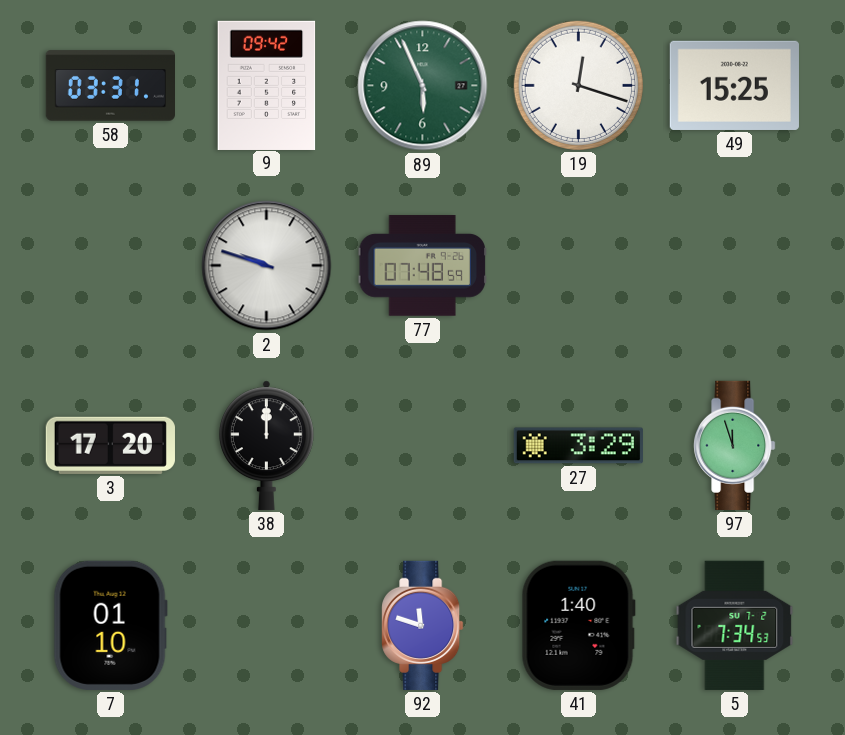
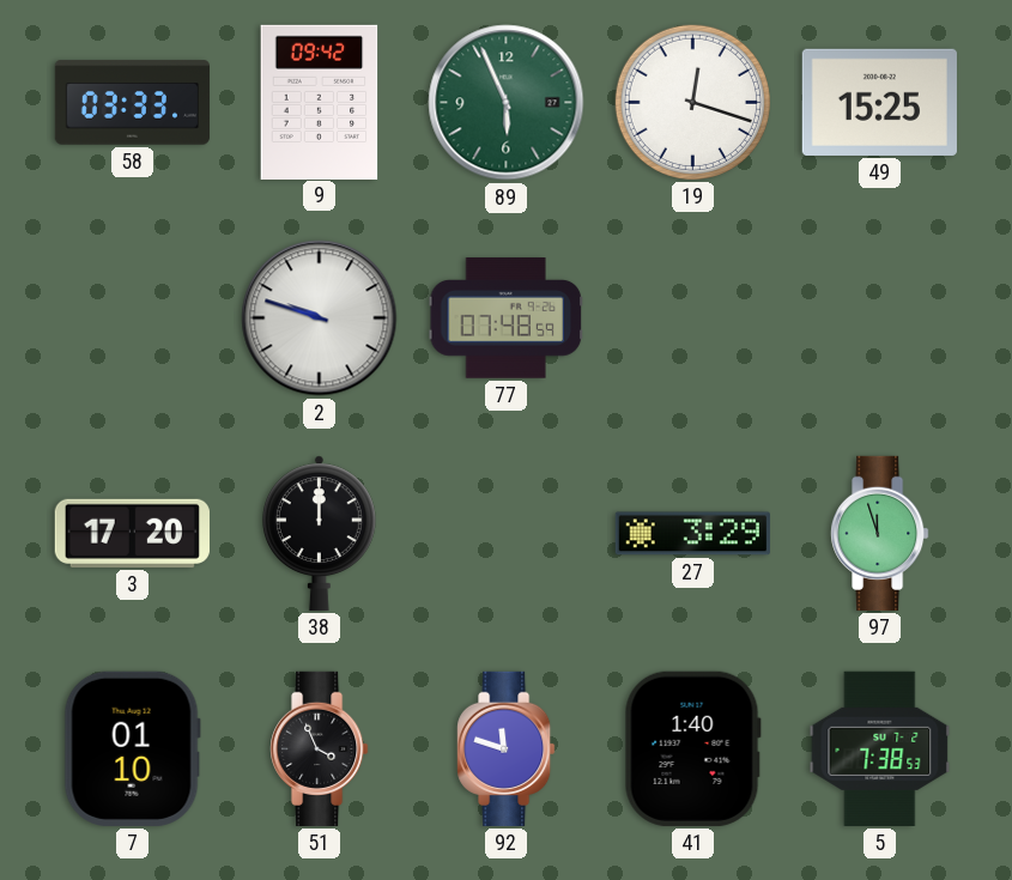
58: 03:31 -> 03:33 (132, 103)
51: none -> 3:56 (320, 748)
5: 7:34 -> 7:38 (880, 748)
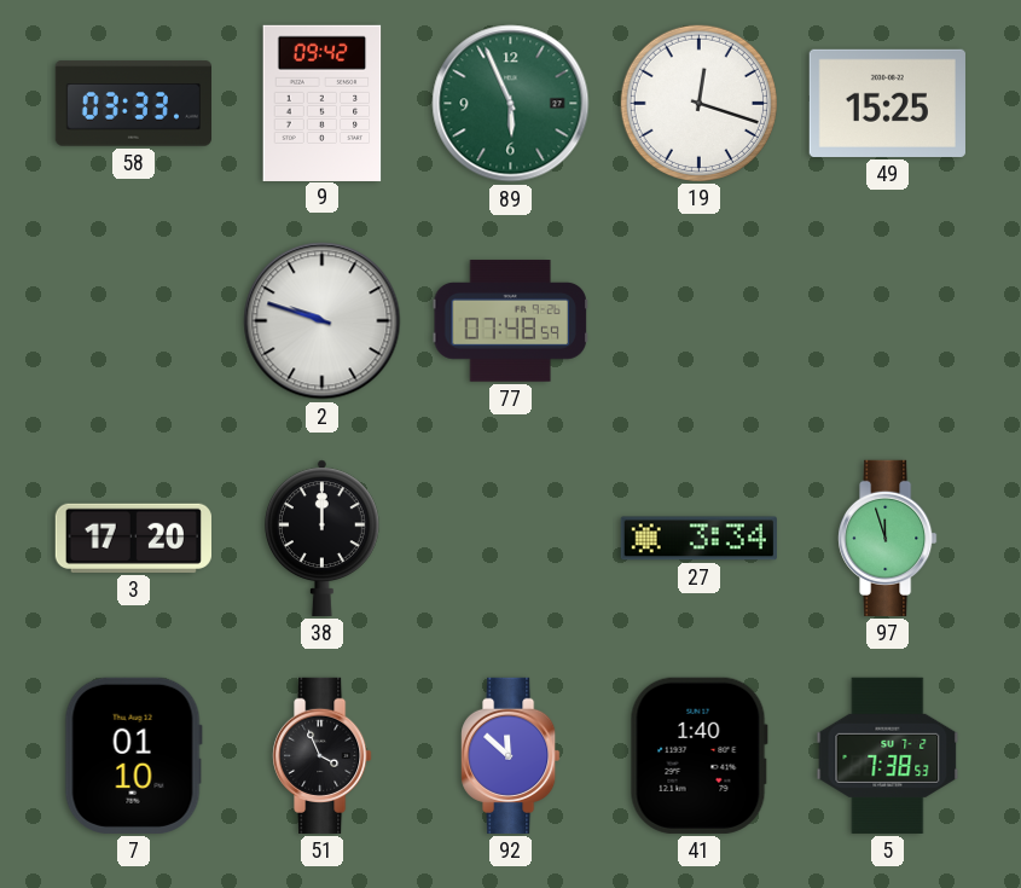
27: 3:29 -> 3:34 (698, 539)
92: 11:48 -> 11:52 (511, 755)
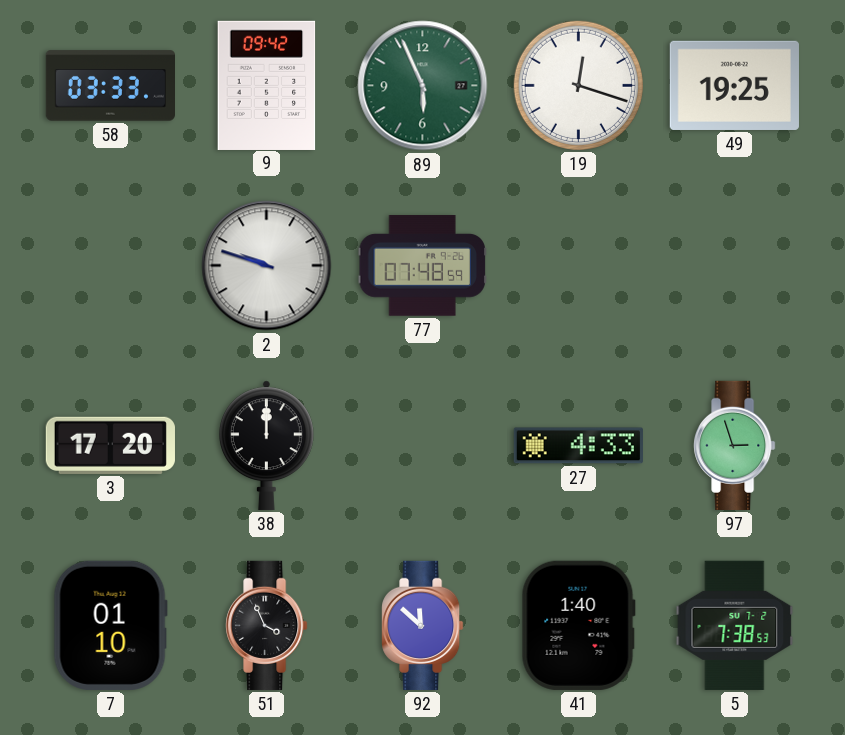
49: 15:25 -> 19:25 (734, 85)
27: 3:34 -> 4:33 (578, 446)
97: 11:57 -> 2:57 (735, 445)
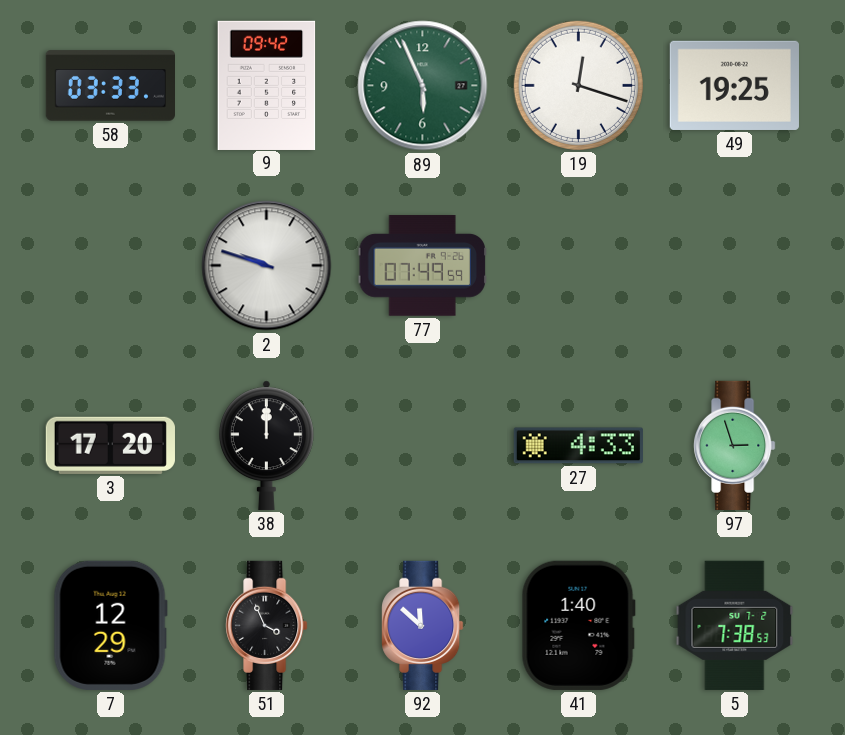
77: 07:48 -> 07:49 (422, 266)
7: 01:10 -> 12:29 (110, 625)
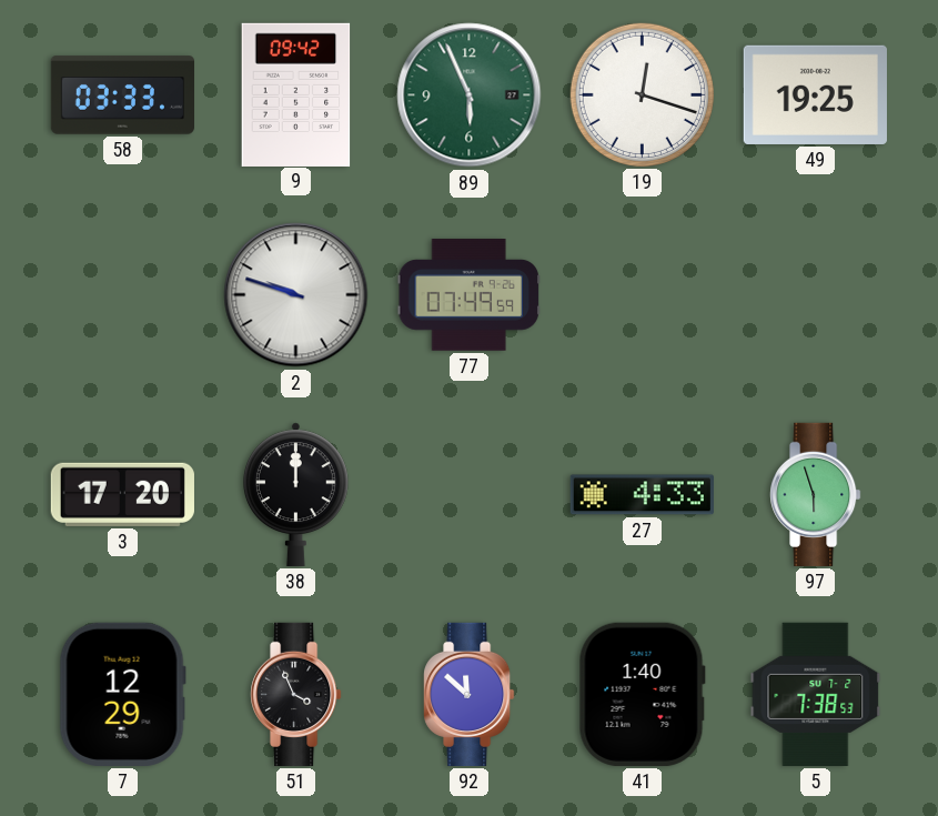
97: 2:57 -> 5:57 (816, 494)
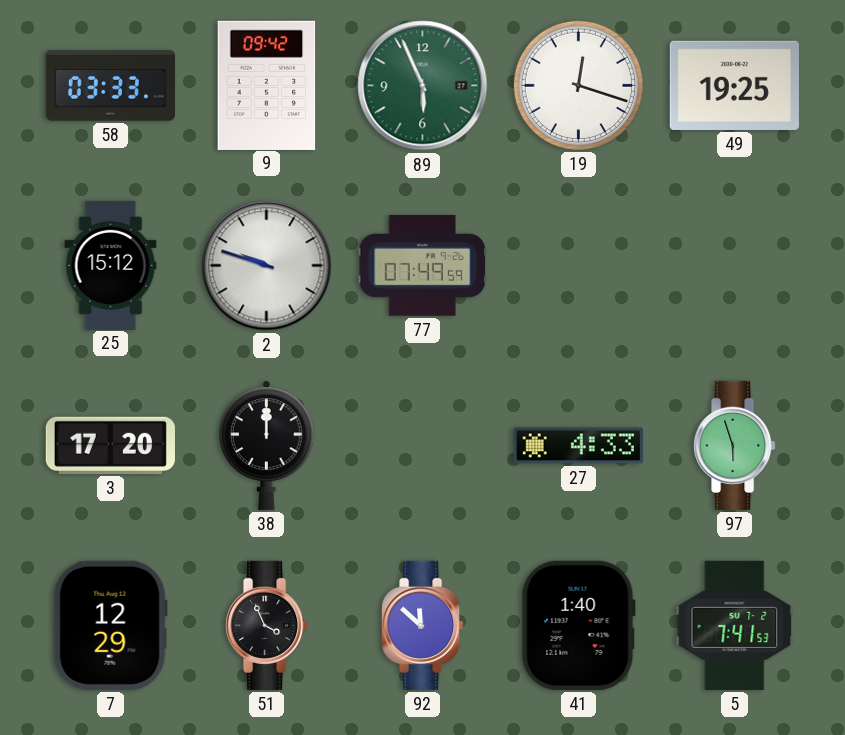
25: none -> 15:12 (111, 265)
5: 7:38 -> 7:41 (735, 625)
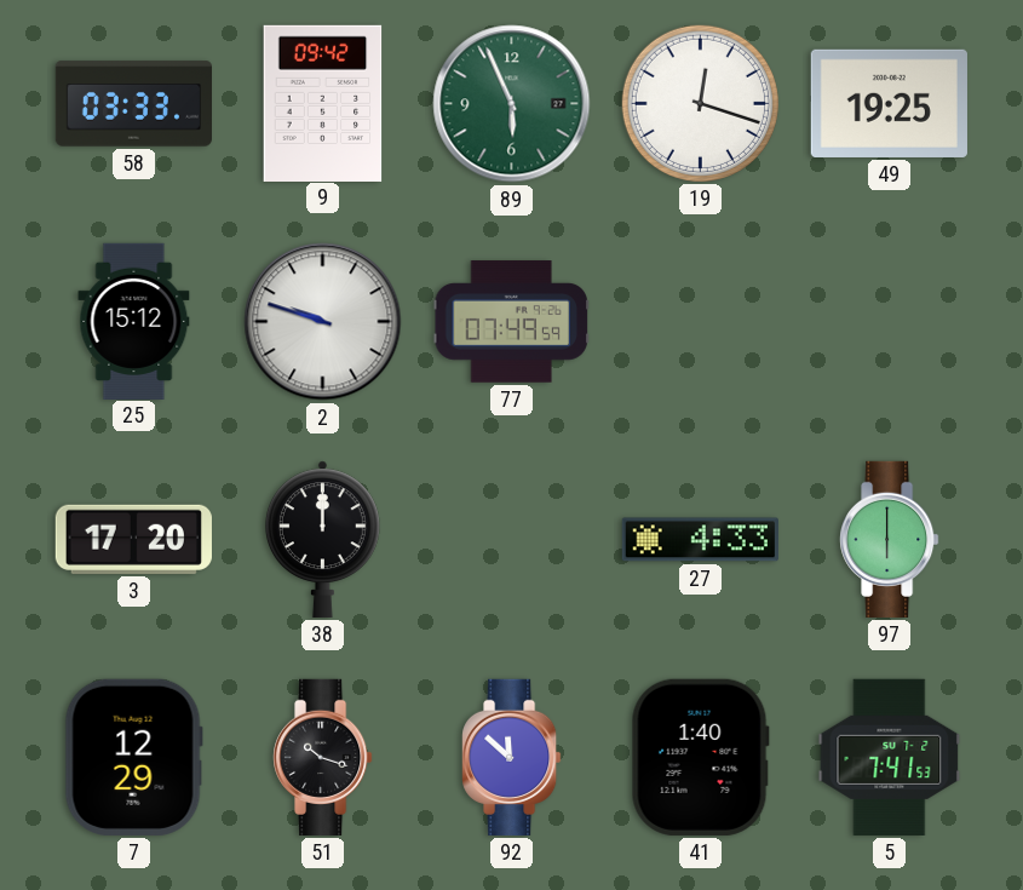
97: 5:57 -> 6:00 (890, 539)
51: 3:56 -> 10:18 (323, 757)
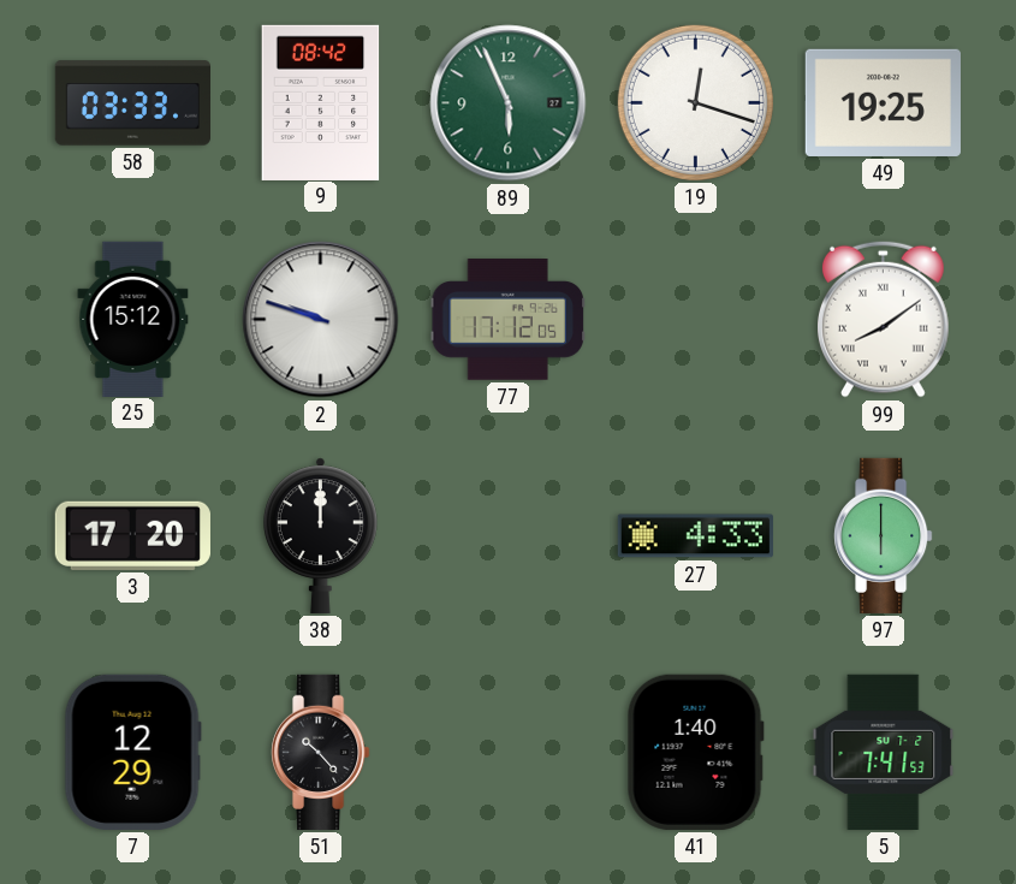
9: 09:42 -> 08:42 (321, 102)
77: 07:49 -> 17:12 (507, 320)
99: none -> 8:09 (884, 319)
51: 10:18 -> 10:23 (321, 752)
92: 11:52 -> none (512, 757)
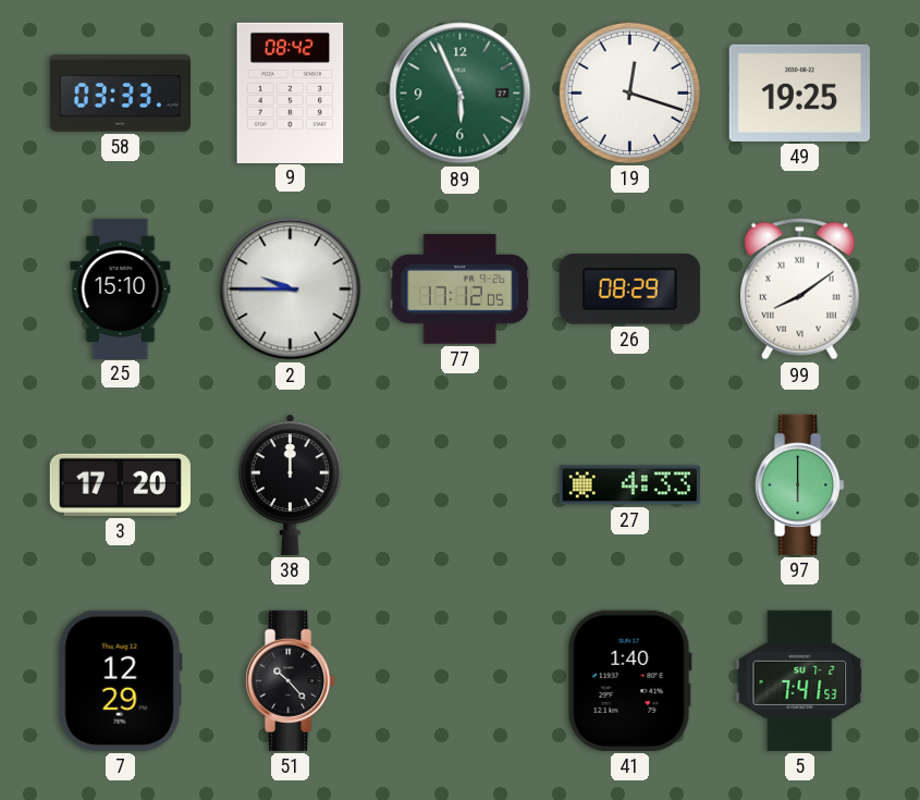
25: 15:12 -> 15:10 (121, 288)
2: 9:48 -> 9:45 (291, 290)
26: none -> 08:29 (629, 290)
